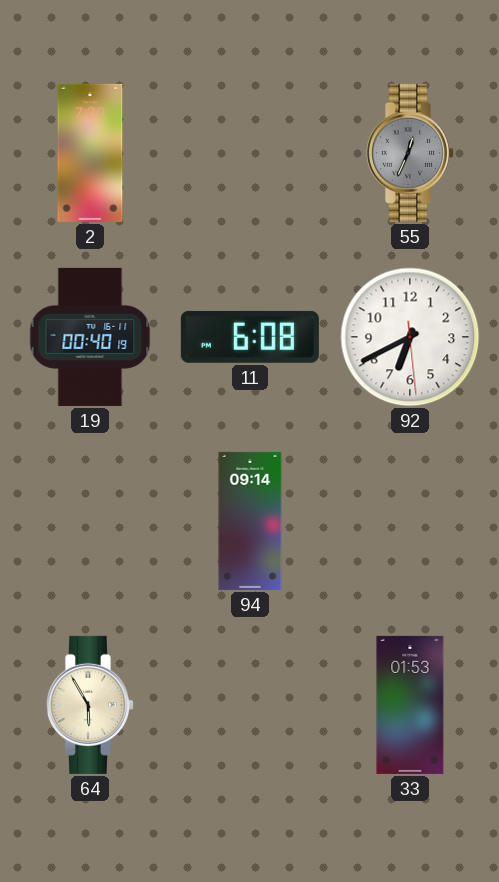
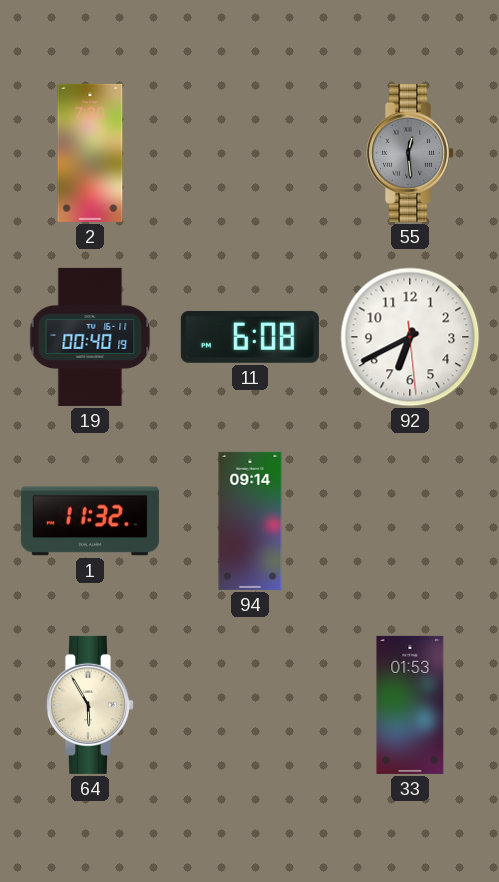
55: 12:34 -> 12:29 (409, 153)
1: none -> 11:32 (90, 521)
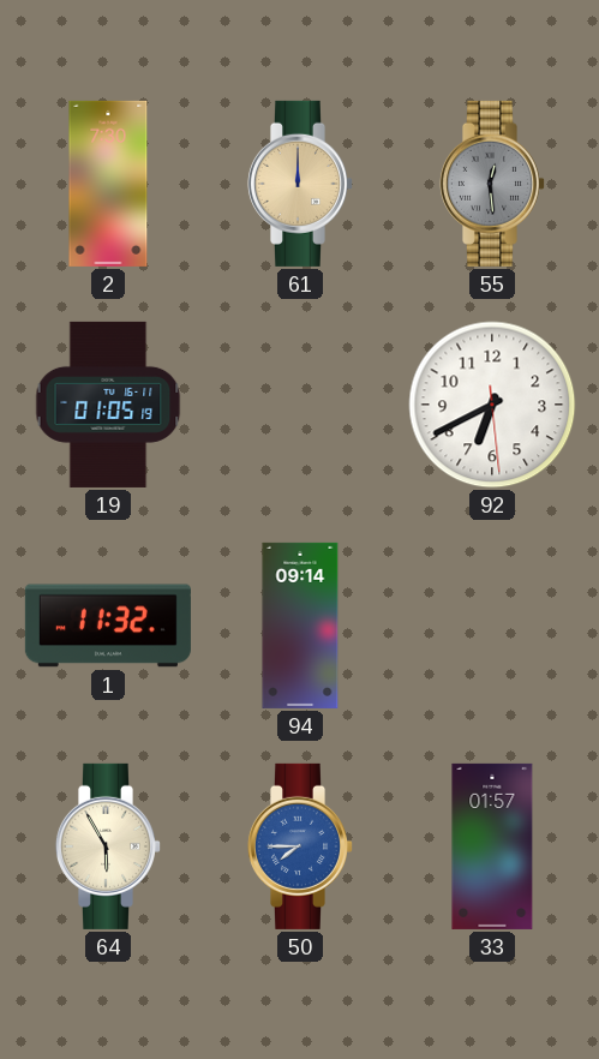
61: none -> 12:00 (299, 184)
19: 00:40 -> 01:05 (108, 405)
11: 6:08 -> none (250, 337)
50: none -> 7:45 (299, 846)
33: 01:53 -> 01:57 (492, 846)
